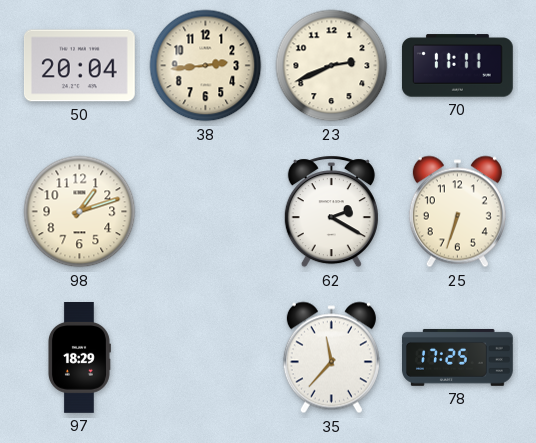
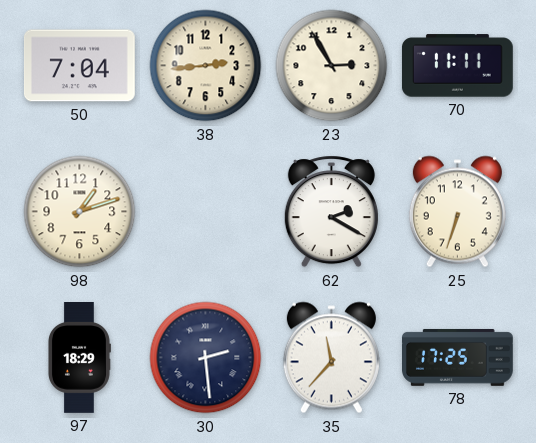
50: 20:04 -> 7:04 (79, 66)
23: 2:41 -> 2:55 (332, 66)
30: none -> 2:29 (206, 358)
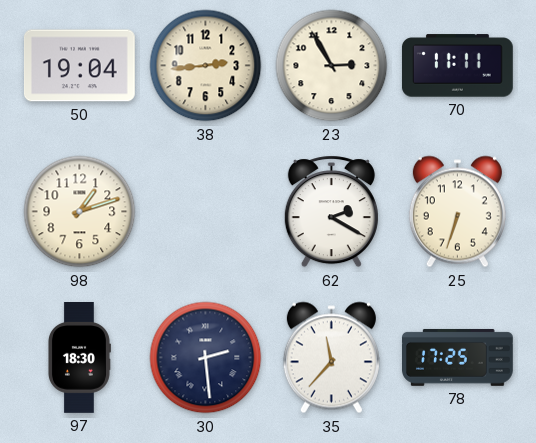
50: 7:04 -> 19:04 (79, 66)
97: 18:29 -> 18:30 (80, 358)
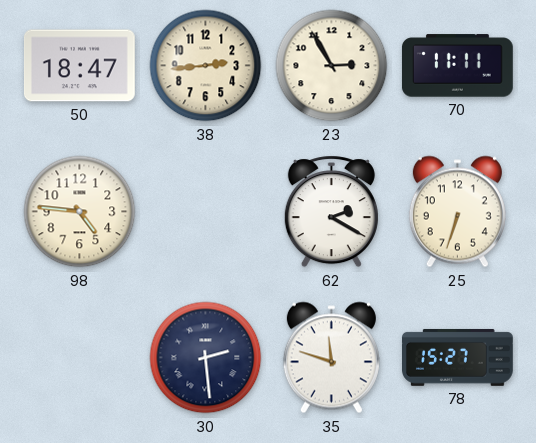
50: 19:04 -> 18:47 (79, 66)
98: 1:12 -> 4:46 (80, 212)
97: 18:30 -> none (80, 358)
35: 11:37 -> 11:48 (331, 358)
78: 17:25 -> 15:27 (458, 357)
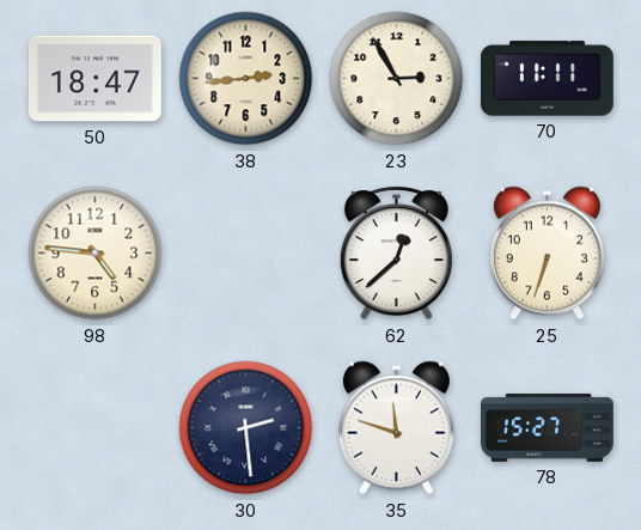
62: 2:20 -> 12:38 (396, 254)
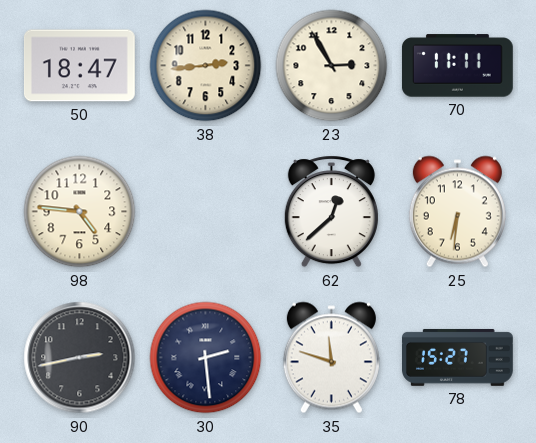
25: 6:33 -> 6:31 (457, 212)
90: none -> 2:43 (80, 358)
